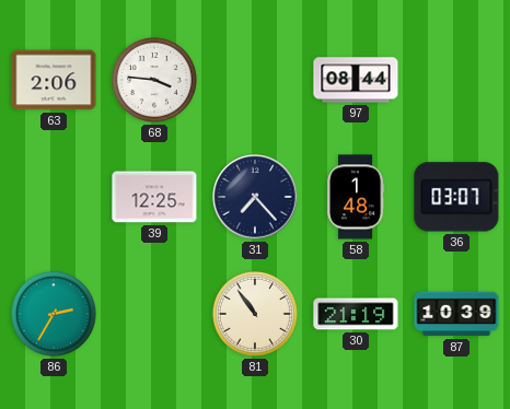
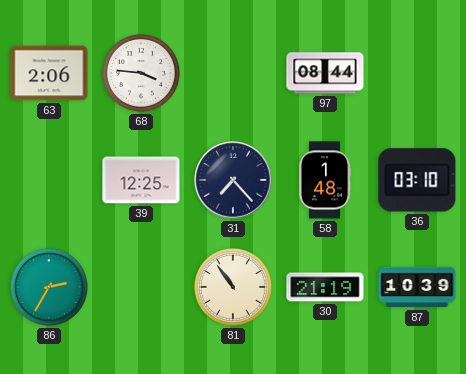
36: 03:07 -> 03:10 (417, 180)
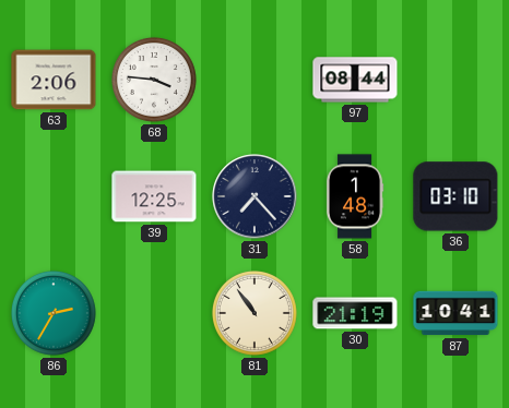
87: 10:39 -> 10:41 (455, 313)
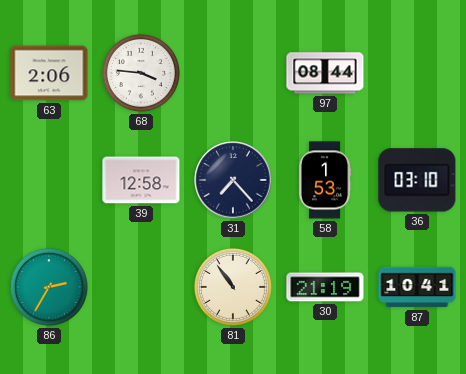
39: 12:25 -> 12:58 (141, 180)
58: 1:48 -> 1:53 (325, 180)
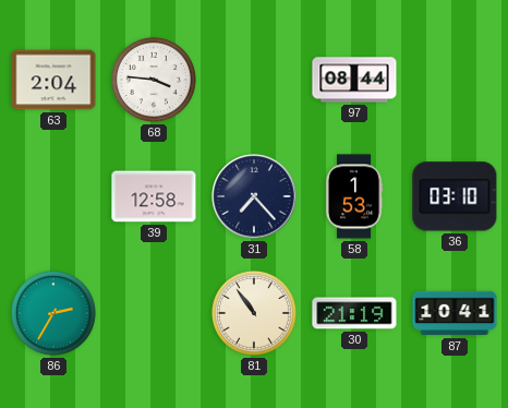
63: 2:06 -> 2:04 (53, 80)
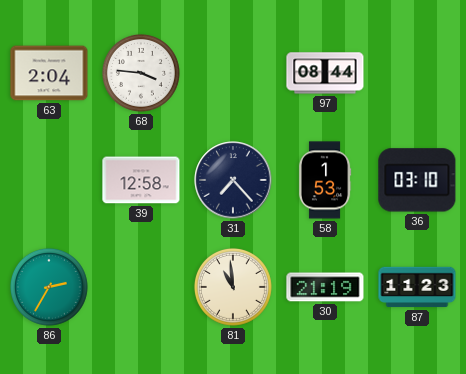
81: 10:54 -> 10:59 (233, 287)
87: 10:41 -> 11:23 (417, 287)
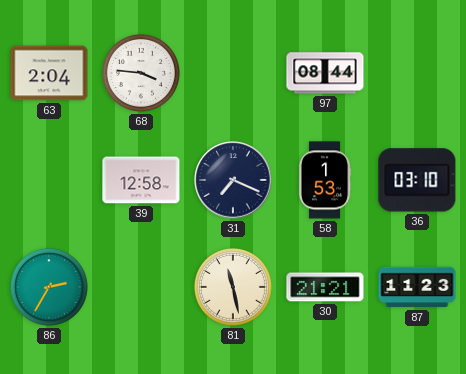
31: 7:23 -> 7:19 (233, 180)
81: 10:59 -> 11:28 (233, 287)
30: 21:19 -> 21:21 (325, 287)
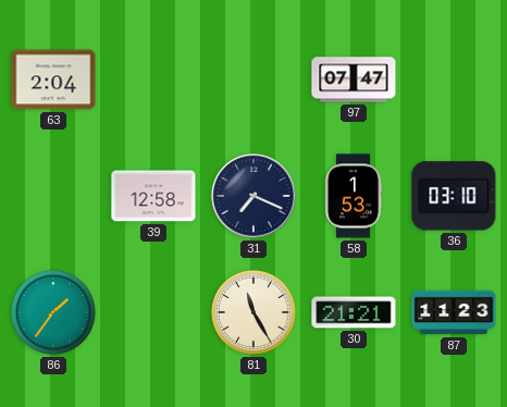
68: 3:46 -> none (141, 73)
97: 08:44 -> 07:47 (354, 79)
86: 2:35 -> 1:36 (53, 312)
81: 11:28 -> 11:25 (253, 312)
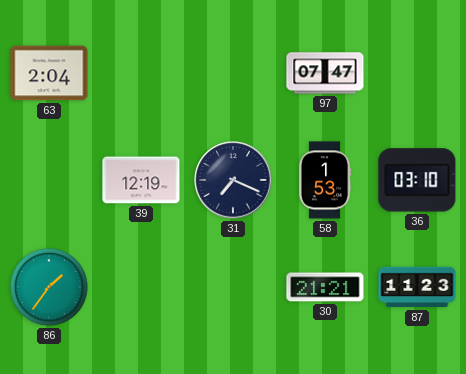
39: 12:58 -> 12:19 (141, 180)
81: 11:25 -> none (253, 312)
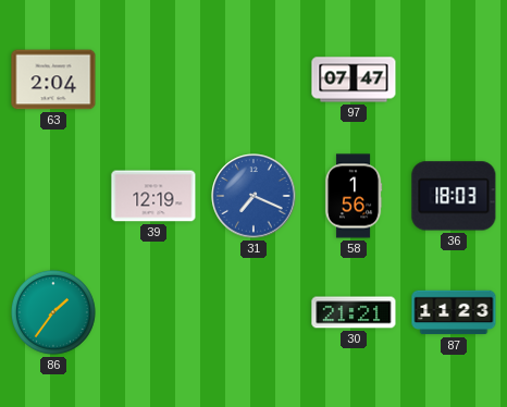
31 dial: navy -> blue (253, 196)
58: 1:53 -> 1:56 (354, 196)
36: 03:10 -> 18:03 (454, 196)
